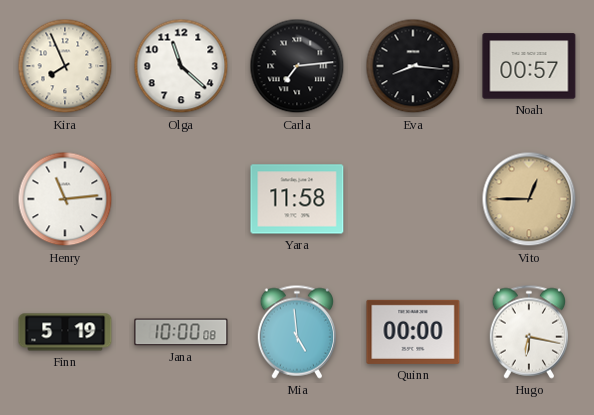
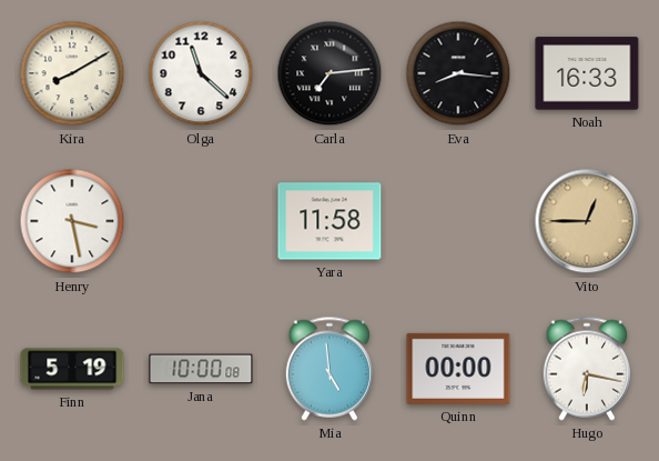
Kira: 7:56 -> 8:10 (72, 73)
Noah: 00:57 -> 16:33 (587, 73)
Henry: 11:14 -> 3:28 (72, 221)
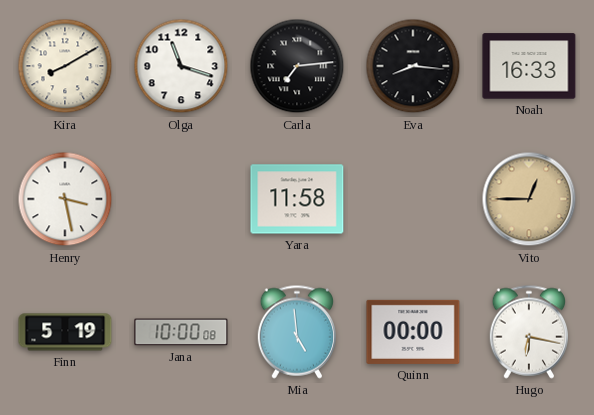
Olga: 11:22 -> 11:18 (181, 66)
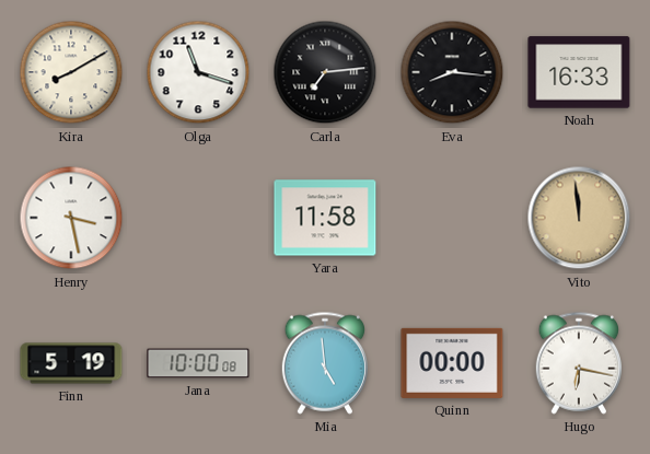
Vito: 12:45 -> 11:59 (579, 218)
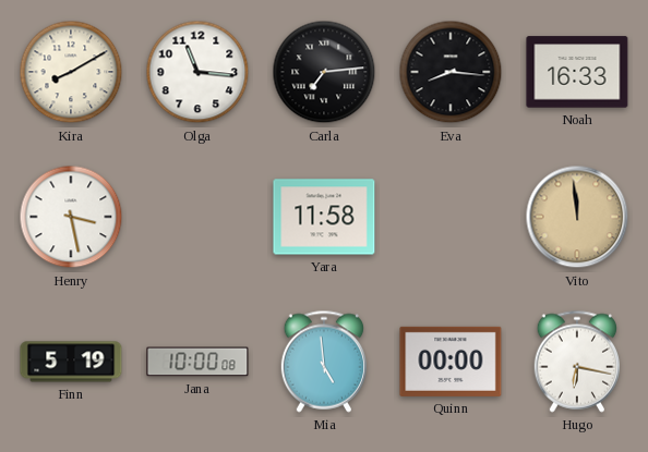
Olga: 11:18 -> 11:16 (197, 72)
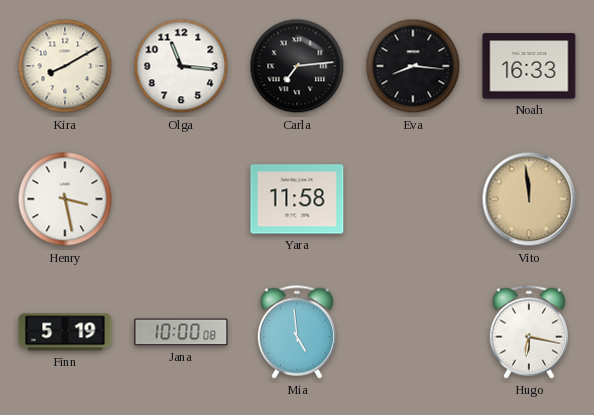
Quinn: 00:00 -> none (451, 362)
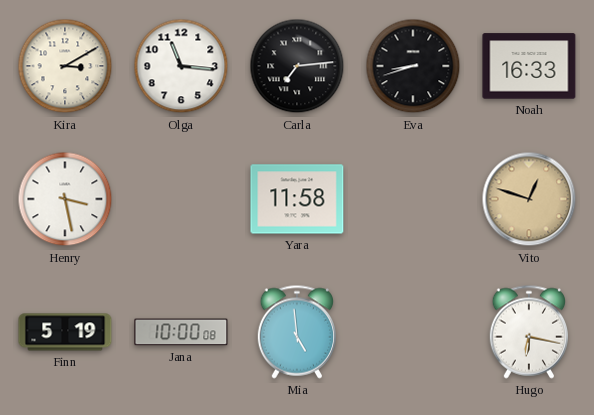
Kira: 8:10 -> 3:10 (65, 66)
Eva: 8:16 -> 8:42 (413, 66)
Vito: 11:59 -> 12:48 (529, 199)
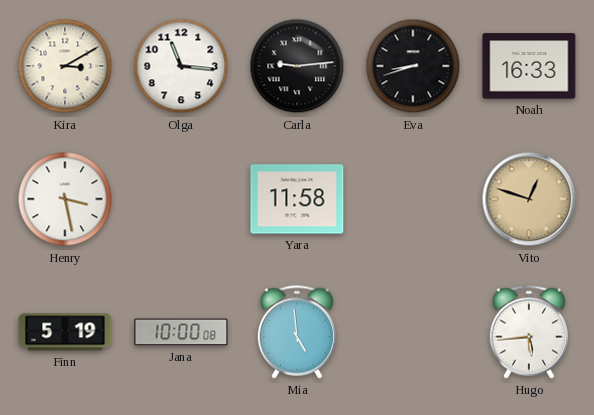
Carla: 7:14 -> 9:14 (297, 66)
Hugo: 6:17 -> 5:44 (528, 332)
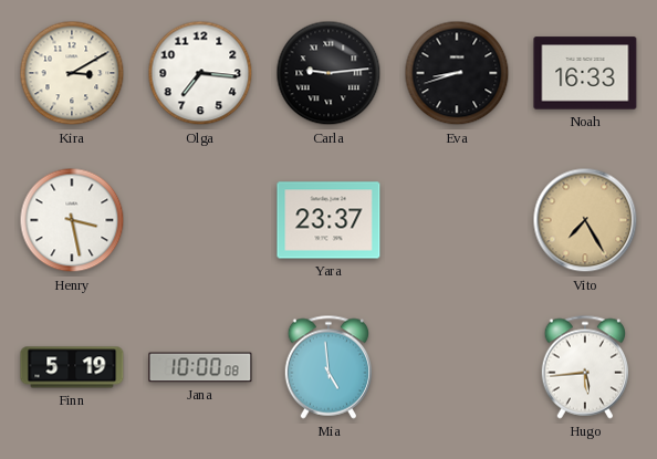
Olga: 11:16 -> 7:16 (200, 73)
Yara: 11:58 -> 23:37 (328, 220)
Vito: 12:48 -> 7:25 (585, 220)
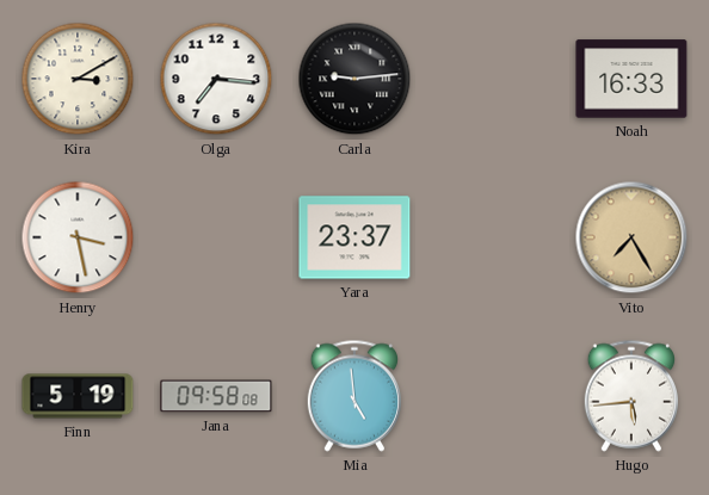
Eva: 8:42 -> none (457, 73)
Jana: 10:00 -> 09:58 (216, 396)
